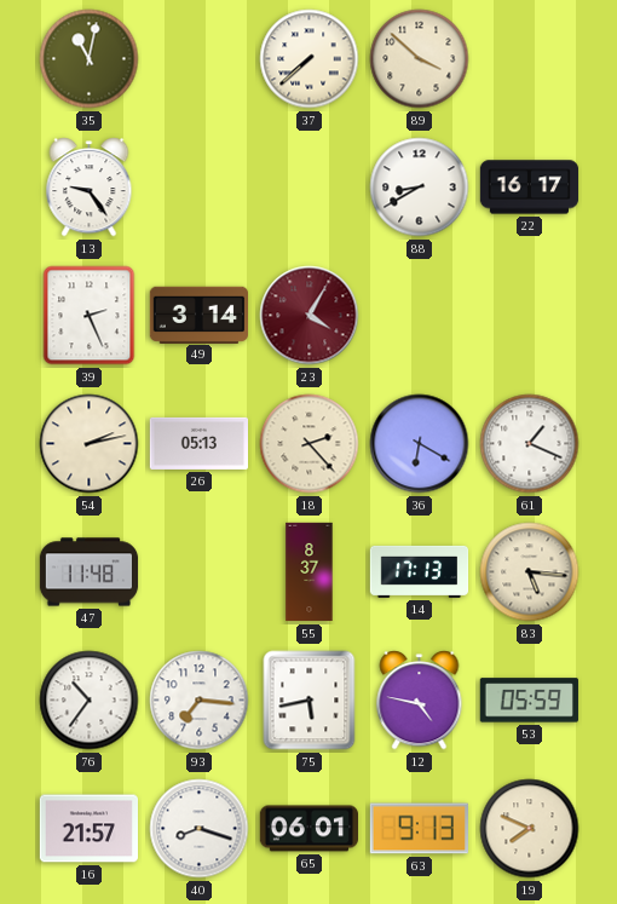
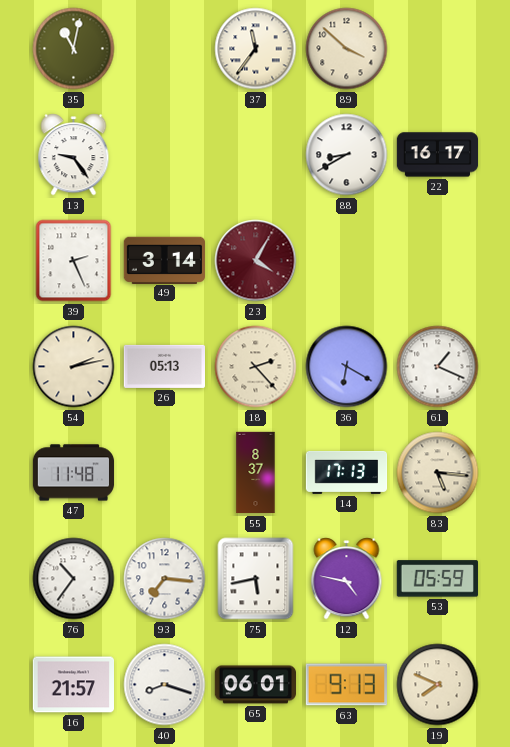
37: 7:38 -> 11:36 (256, 49)
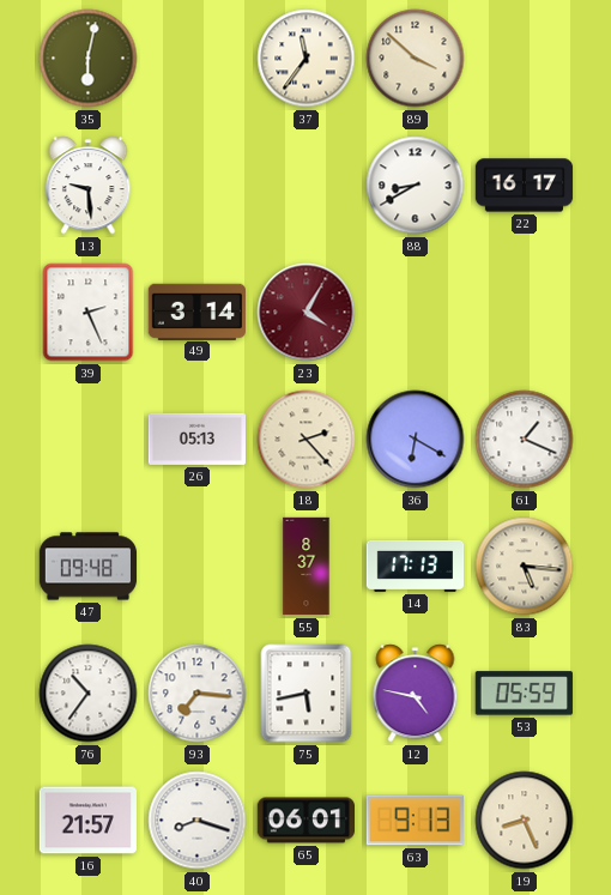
35: 11:02 -> 6:02 (89, 59)
13: 9:24 -> 9:29 (89, 186)
54: 2:13 -> none (74, 367)
47: 11:48 -> 09:48 (89, 567)
19: 7:49 -> 8:26 (525, 821)
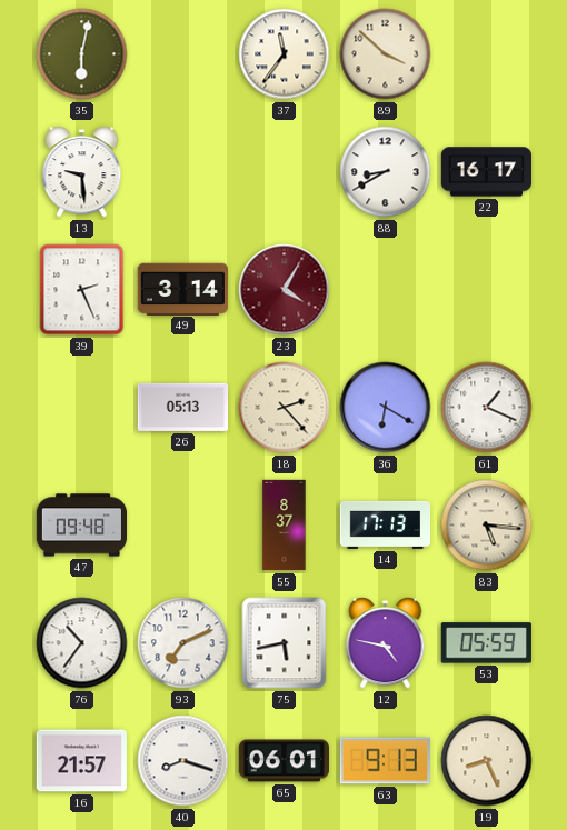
93: 7:16 -> 7:11 (183, 643)
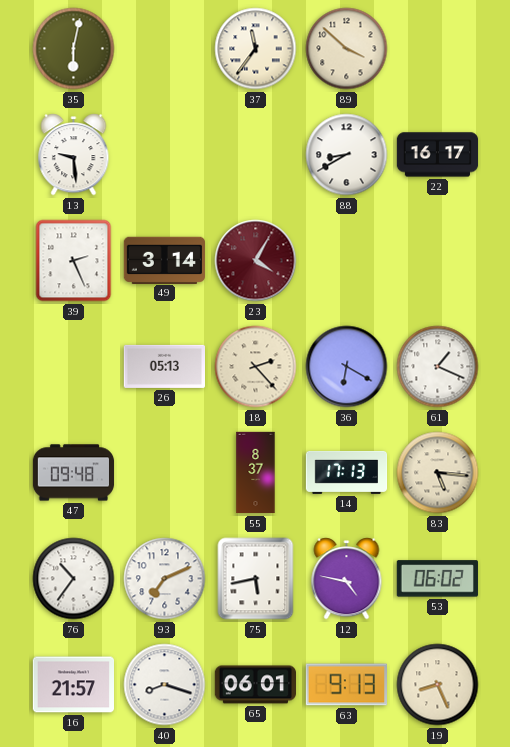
53: 05:59 -> 06:02 (437, 579)
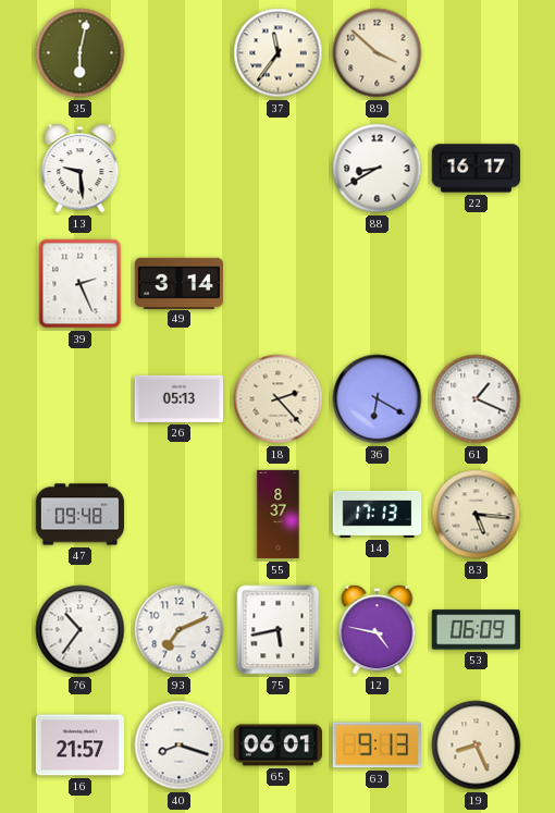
23: 4:05 -> none (256, 261)
53: 06:02 -> 06:09 (476, 630)
